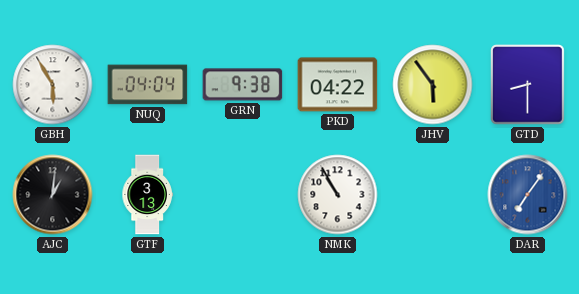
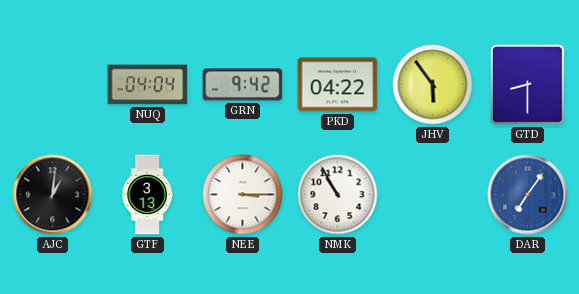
GBH: 5:55 -> none (53, 85)
GRN: 9:38 -> 9:42 (243, 85)
NEE: none -> 3:15 (243, 195)
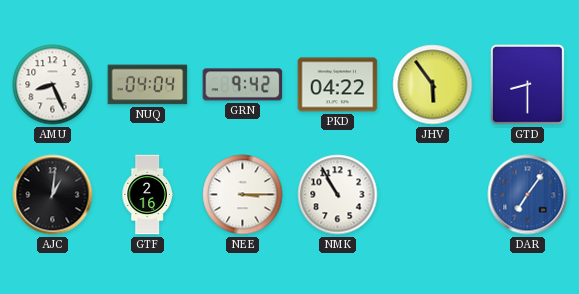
AMU: none -> 8:26 (53, 85)
GTF: 3:13 -> 2:16 (147, 195)
